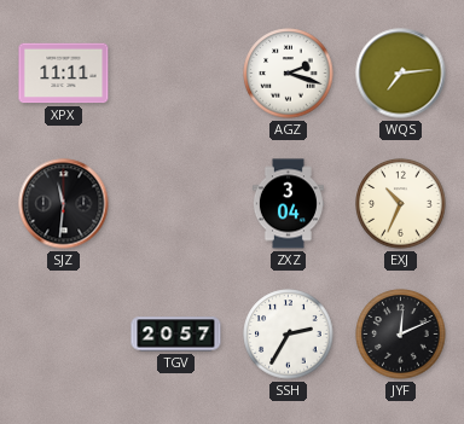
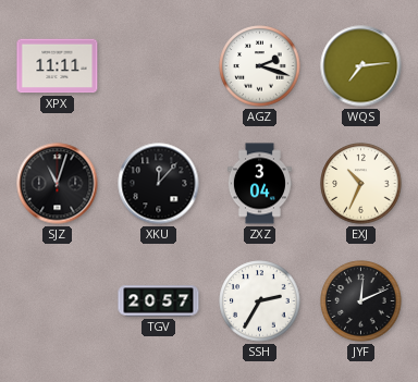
SJZ: 11:31 -> 11:03 (58, 184)
XKU: none -> 12:07 (159, 184)
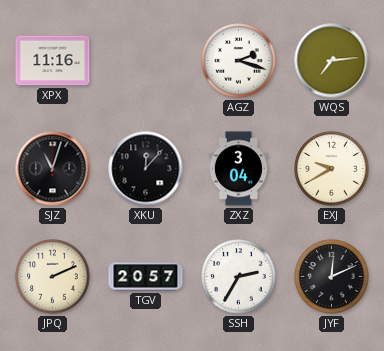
XPX: 11:11 -> 11:16 (53, 61)
EXJ: 10:34 -> 9:40 (332, 169)
JPQ: none -> 2:11 (53, 277)
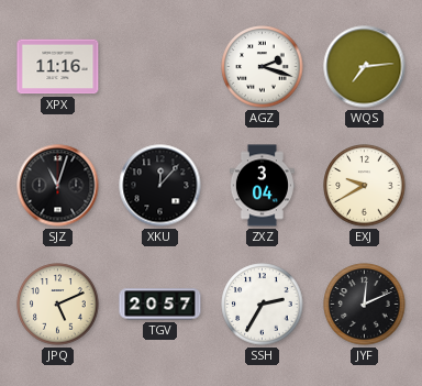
JPQ: 2:11 -> 5:11 (58, 305)
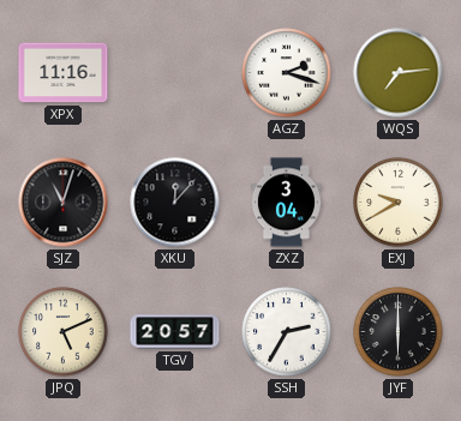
JYF: 12:11 -> 6:00 (399, 332)
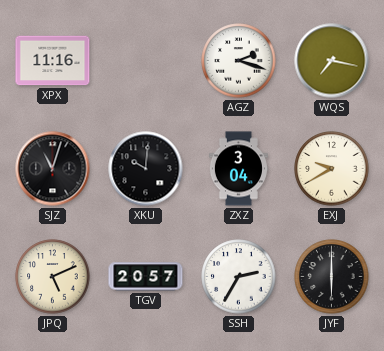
WQS: 7:14 -> 7:17 (332, 61)
XKU: 12:07 -> 10:01 (146, 169)
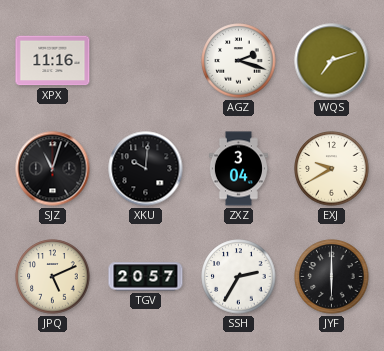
WQS: 7:17 -> 7:12 (332, 61)
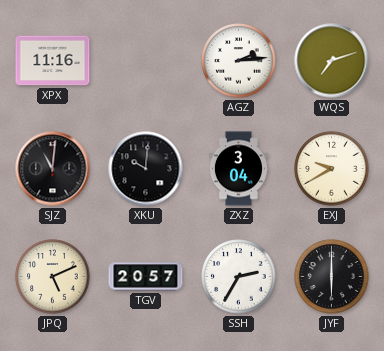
AGZ: 2:18 -> 2:14 (239, 61)
SJZ: 11:03 -> 11:01 (53, 169)
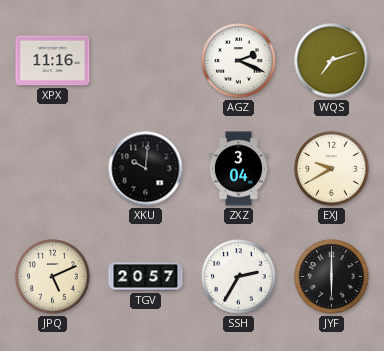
AGZ: 2:14 -> 2:19 (239, 61)
SJZ: 11:01 -> none (53, 169)
